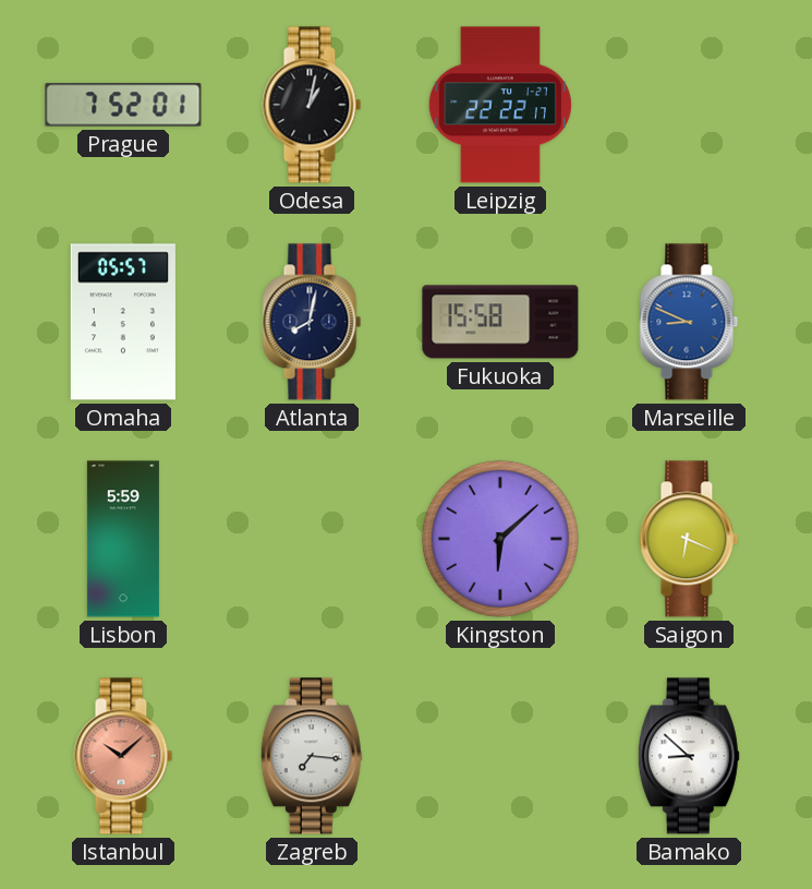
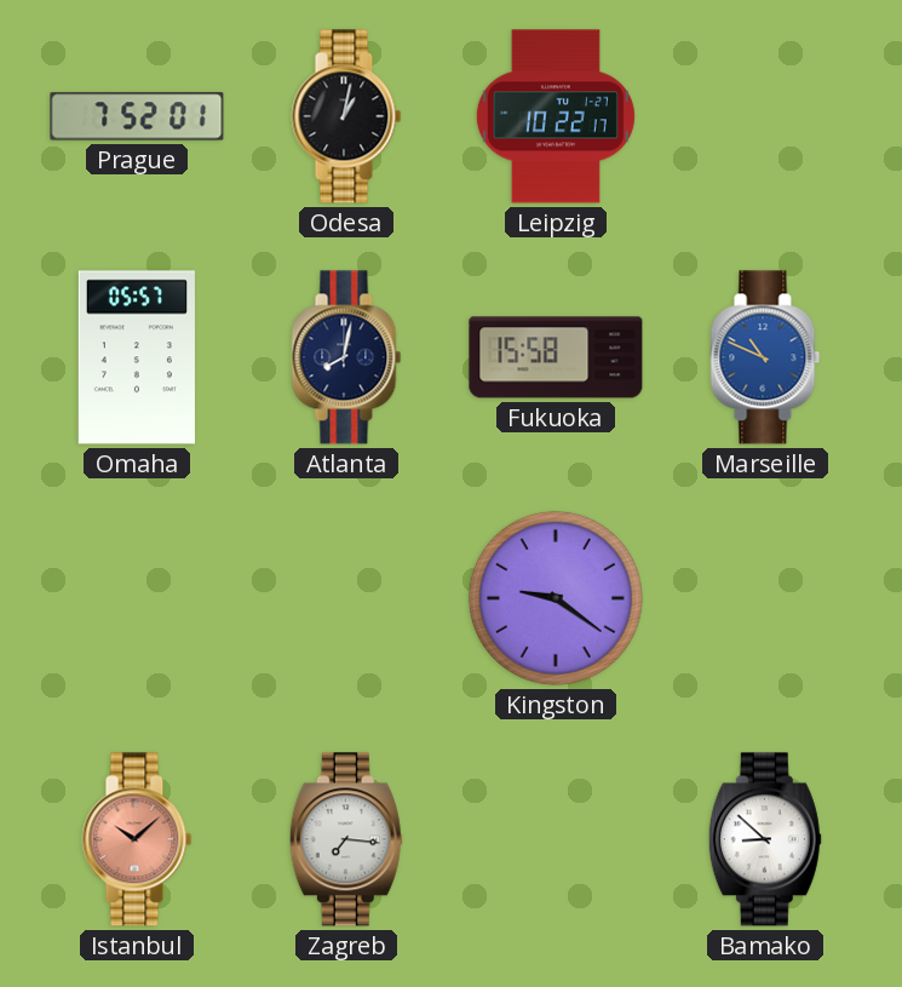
Leipzig: 22:22 -> 10:22 (556, 116)
Marseille: 8:49 -> 10:49 (765, 357)
Lisbon: 5:59 -> none (123, 539)
Kingston: 6:08 -> 9:21 (556, 598)
Saigon: 6:19 -> none (689, 539)
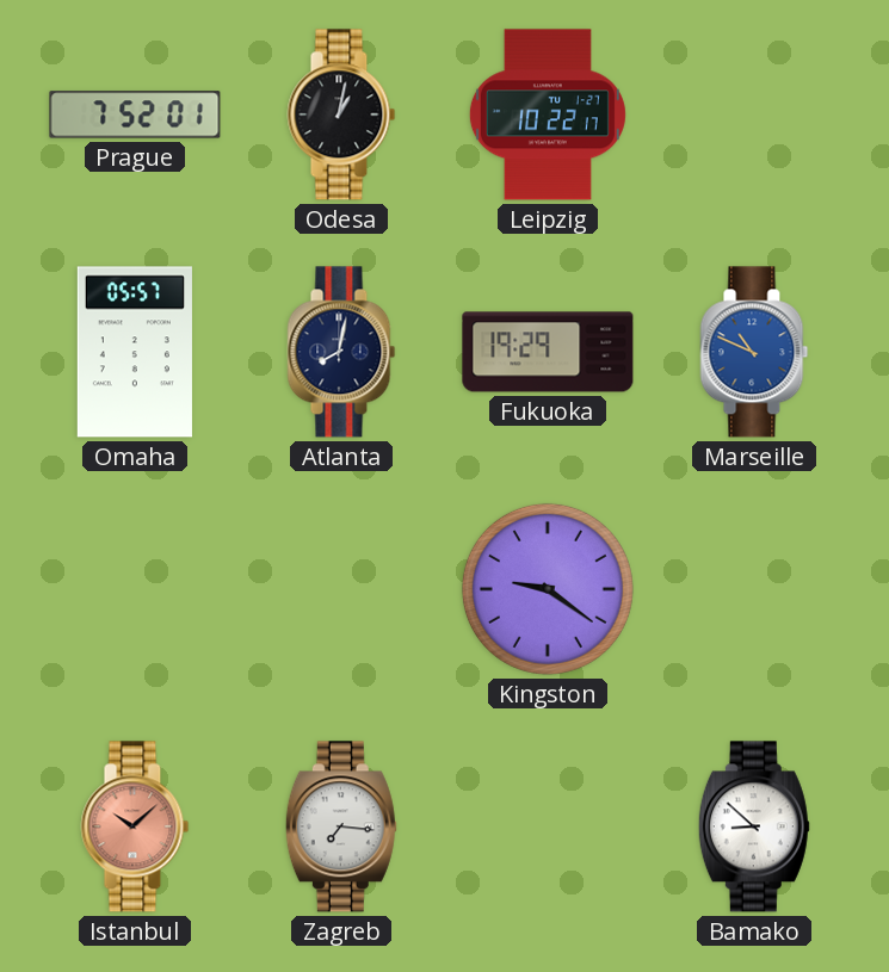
Fukuoka: 15:58 -> 19:29 (548, 352)
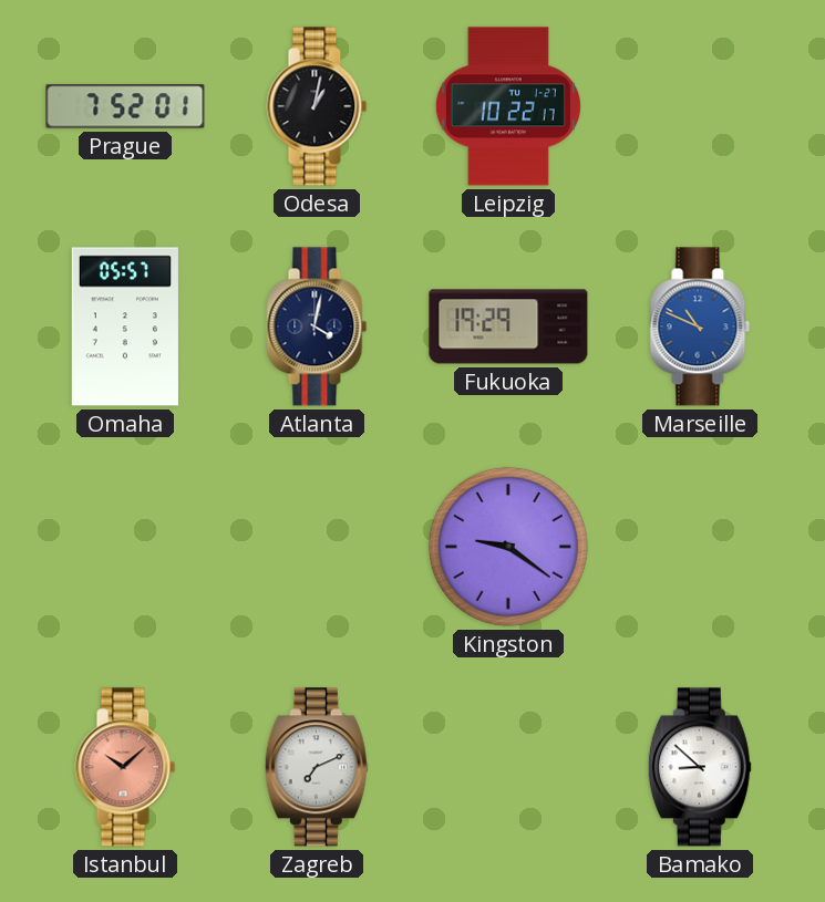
Atlanta: 8:02 -> 4:02 (317, 326)
Zagreb: 7:16 -> 7:11 (317, 767)
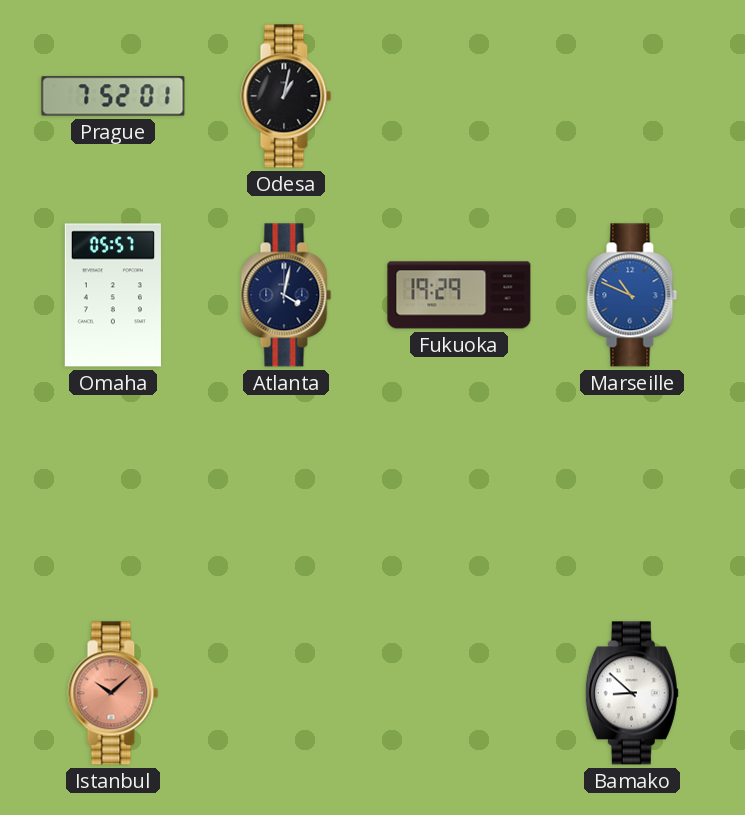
Leipzig: 10:22 -> none (508, 106)
Kingston: 9:21 -> none (508, 547)
Zagreb: 7:11 -> none (317, 767)
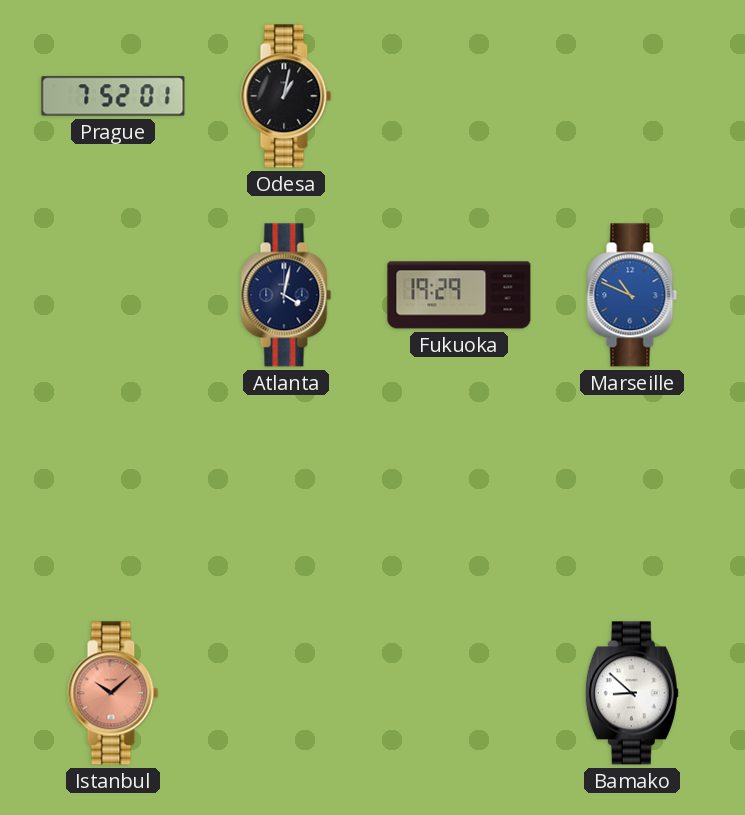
Omaha: 05:57 -> none (113, 295)
